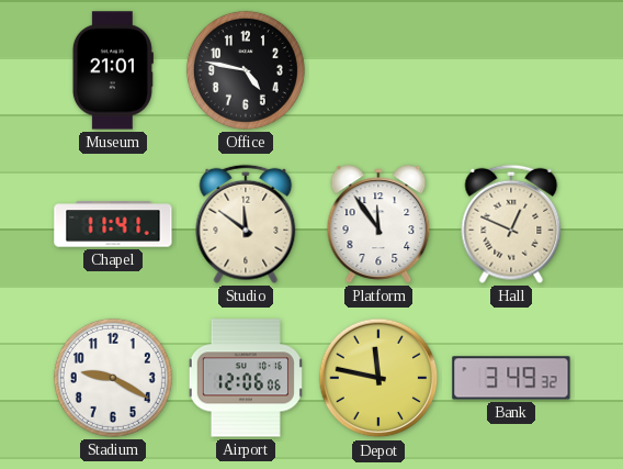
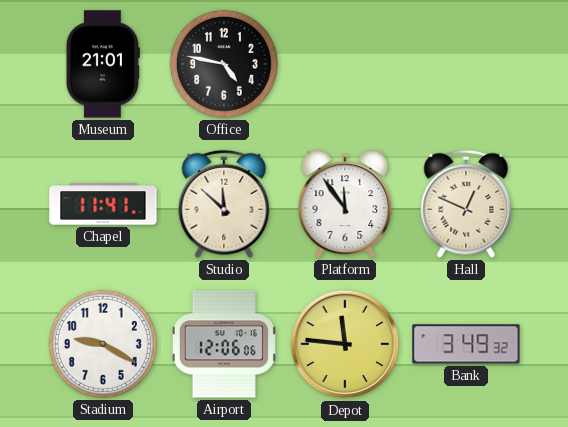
Studio: 11:51 -> 11:52 (224, 204)
Depot: 11:47 -> 11:46 (345, 344)
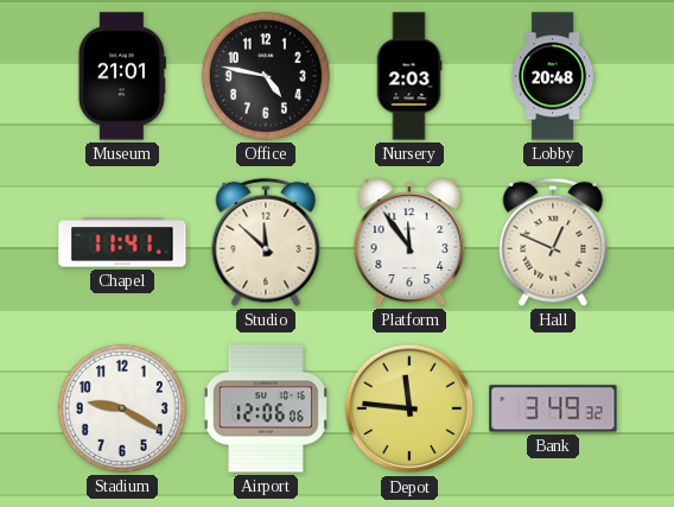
Nursery: none -> 2:03 (409, 76)
Lobby: none -> 20:48 (554, 76)
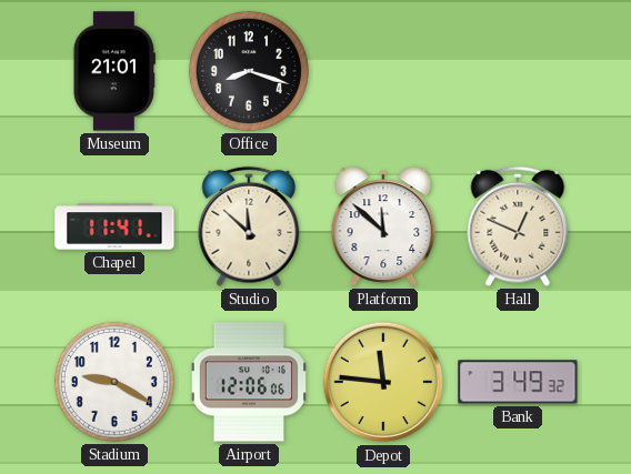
Office: 4:47 -> 8:18 (249, 71)
Nursery: 2:03 -> none (409, 76)
Lobby: 20:48 -> none (554, 76)
Platform: 11:54 -> 11:52 (383, 226)
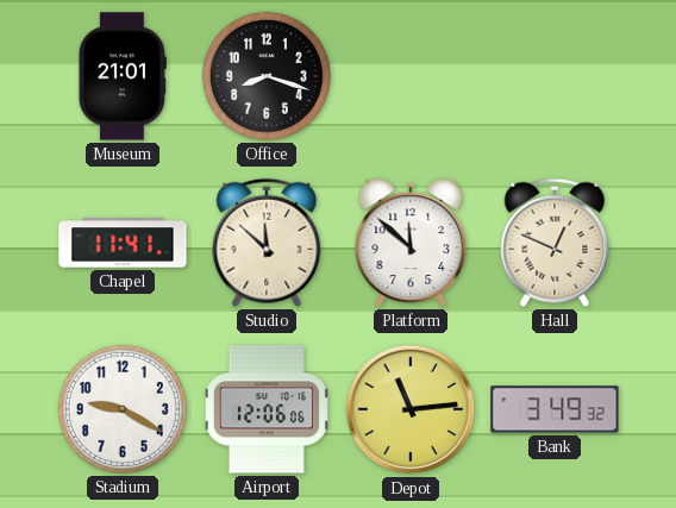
Depot: 11:46 -> 11:14 (411, 409)
